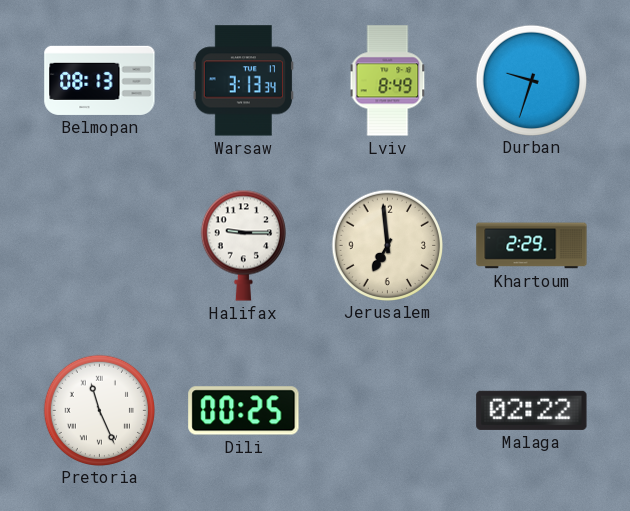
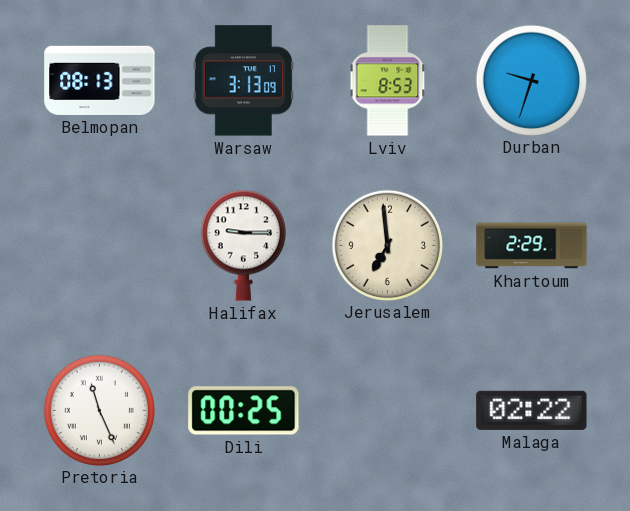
Warsaw: 3:13:34 -> 3:13:09 (243, 81)
Lviv: 8:49 -> 8:53 (388, 81)
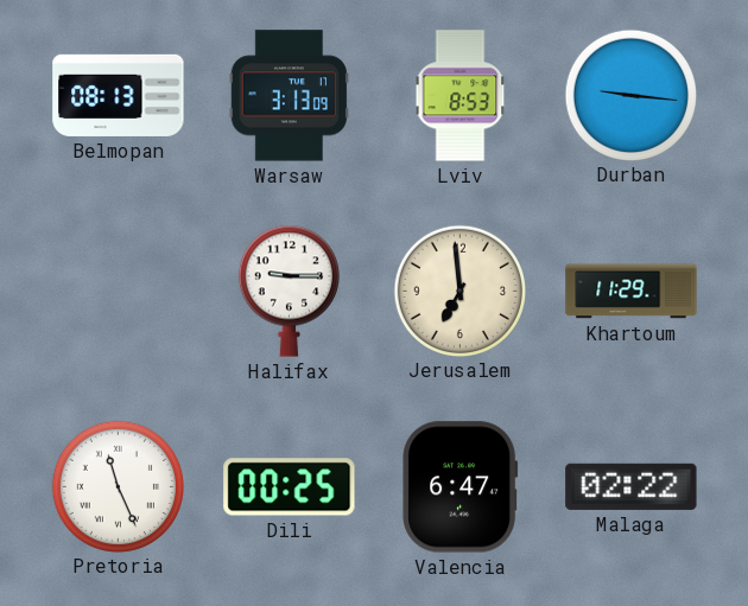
Durban: 9:33 -> 9:16 (630, 95)
Khartoum: 2:29 -> 11:29 (632, 292)
Valencia: none -> 6:47 (461, 487)
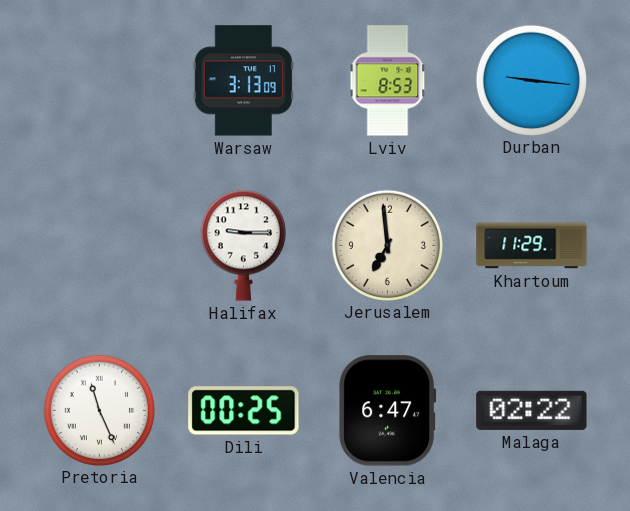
Belmopan: 08:13 -> none (119, 95)
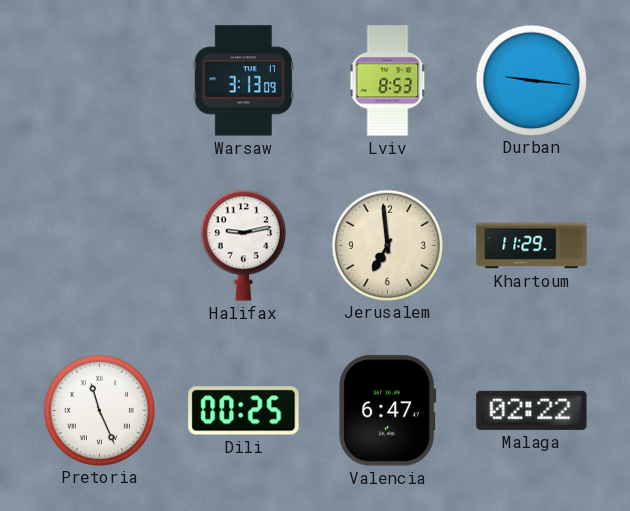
Halifax: 9:15 -> 9:13 (243, 245)
